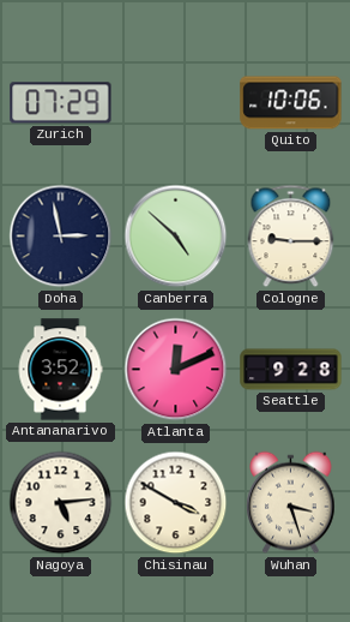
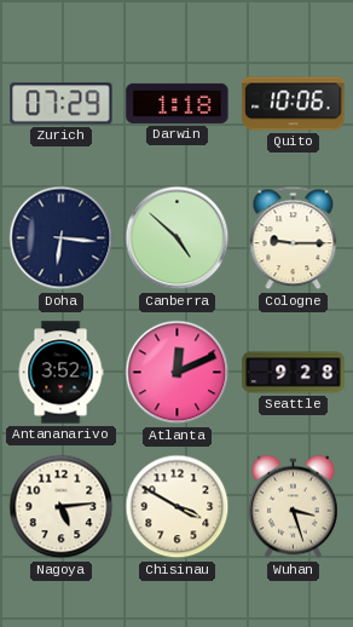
Darwin: none -> 1:18 (178, 103)
Doha: 2:58 -> 6:16 (62, 238)
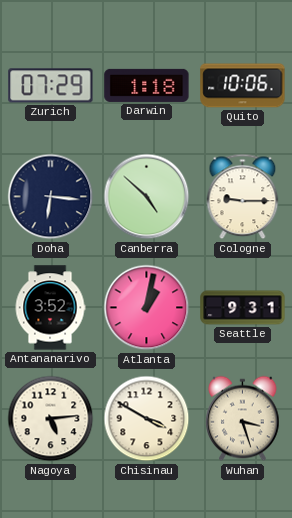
Atlanta: 12:11 -> 1:02 (147, 308)
Seattle: 9:28 -> 9:31 (243, 308)
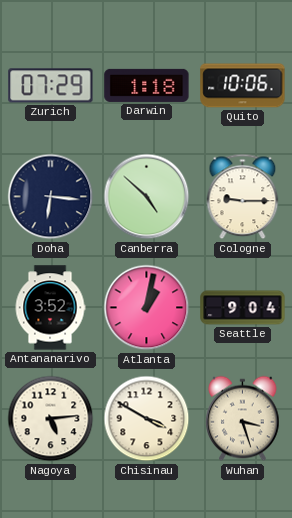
Seattle: 9:31 -> 9:04 (243, 308)
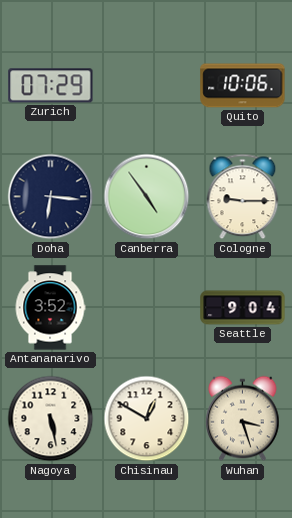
Darwin: 1:18 -> none (147, 85)
Canberra: 4:52 -> 4:54 (147, 197)
Atlanta: 1:02 -> none (147, 308)
Nagoya: 5:14 -> 5:28 (51, 419)
Chisinau: 3:50 -> 12:50 (147, 419)
